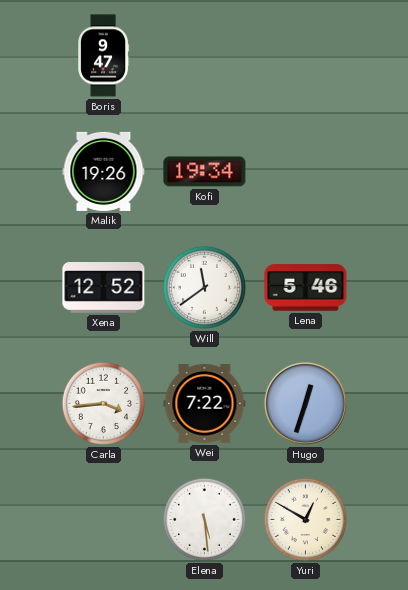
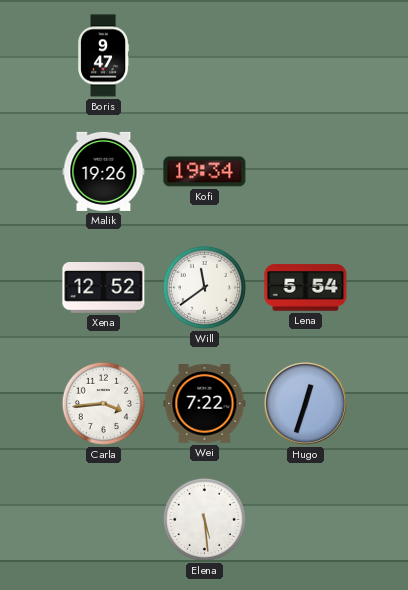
Lena: 5:46 -> 5:54 (306, 288)
Yuri: 12:50 -> none (305, 519)
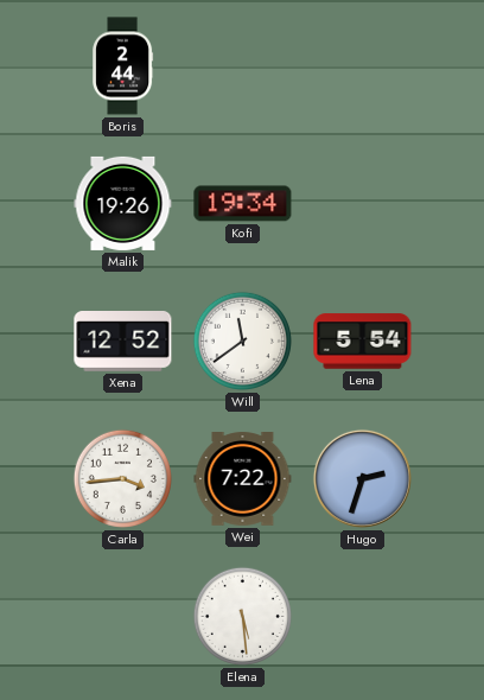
Boris: 9:47 -> 2:44 (123, 66)
Hugo: 12:33 -> 2:33 (362, 478)
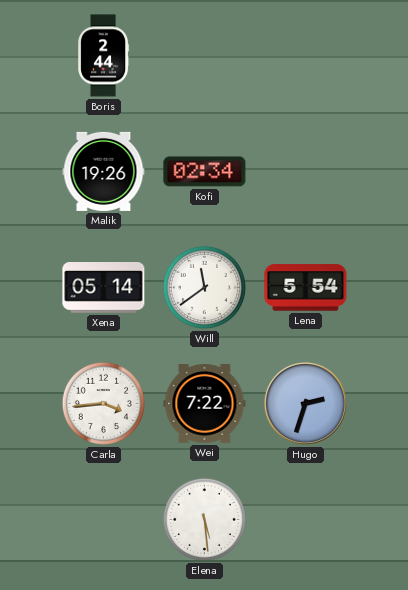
Kofi: 19:34 -> 02:34 (205, 172)
Xena: 12:52 -> 05:14 (104, 288)
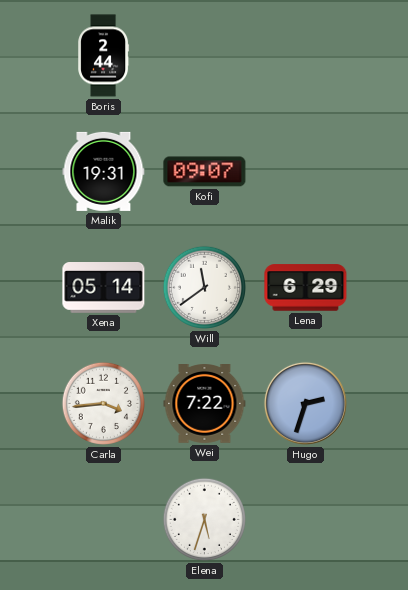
Malik: 19:26 -> 19:31 (104, 171)
Kofi: 02:34 -> 09:07 (205, 172)
Lena: 5:54 -> 6:29 (306, 288)
Elena: 5:29 -> 5:33 (204, 519)
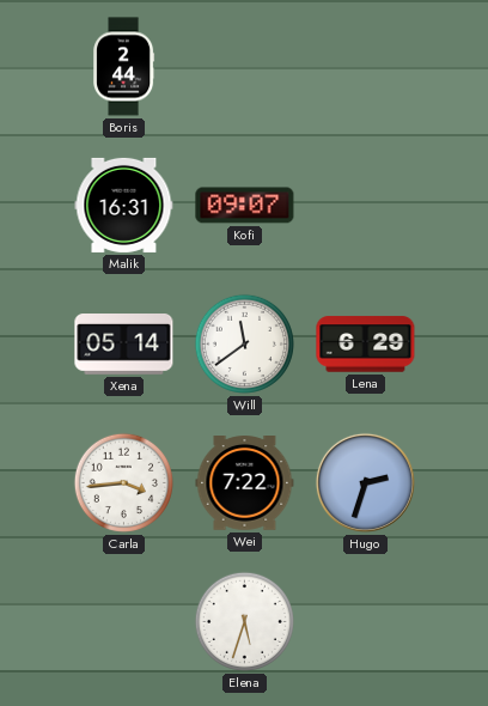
Malik: 19:31 -> 16:31 (124, 205)
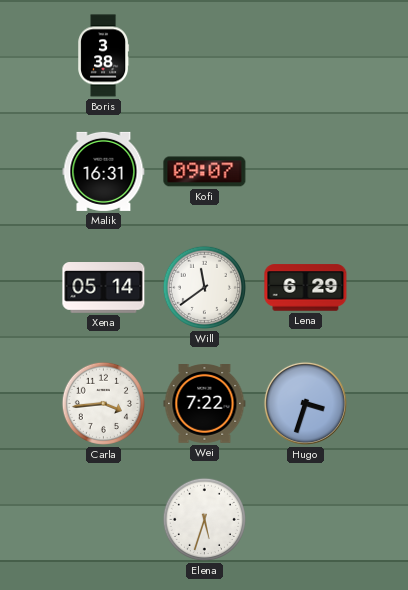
Boris: 2:44 -> 3:38 (104, 56)
Hugo: 2:33 -> 3:33 (305, 403)
